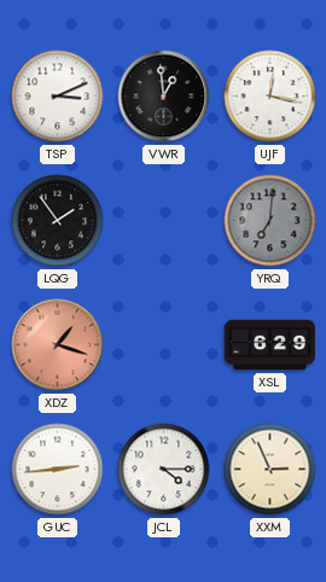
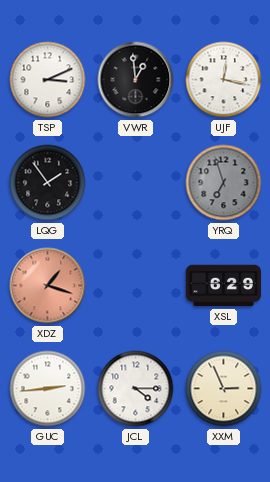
YRQ: 7:01 -> 6:57 (224, 183)
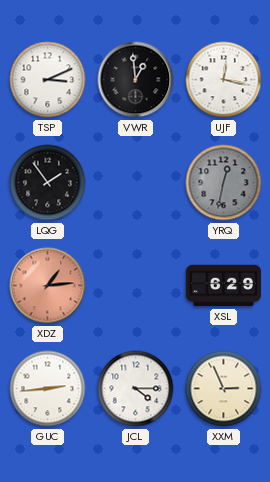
YRQ: 6:57 -> 12:32 (224, 183)
XDZ: 1:18 -> 1:14 (48, 286)
